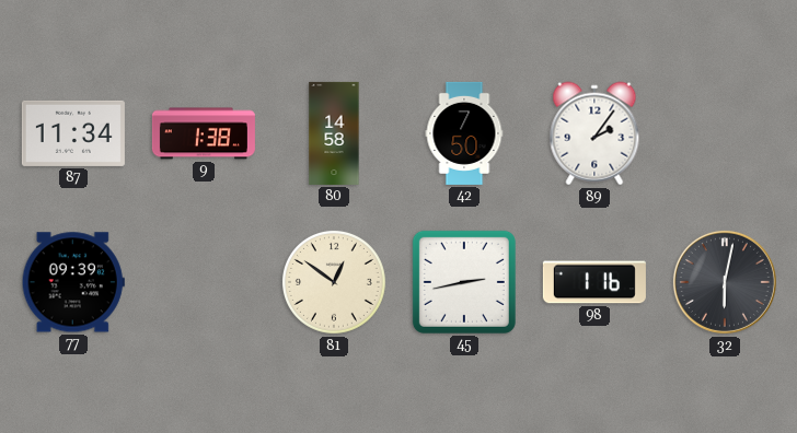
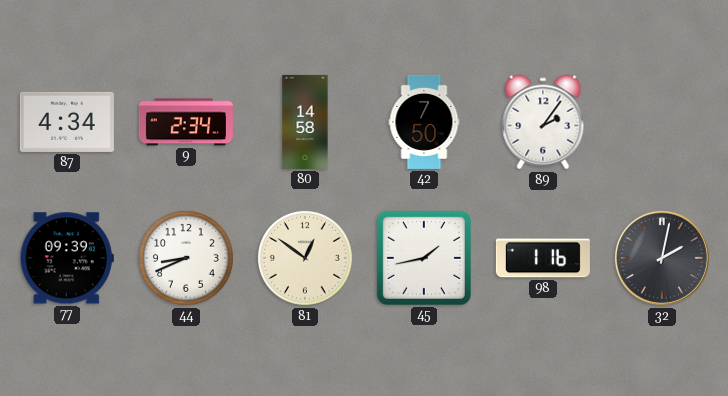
87: 11:34 -> 4:34 (67, 122)
9: 1:38 -> 2:34 (186, 122)
44: none -> 8:41 (186, 258)
45: 2:43 -> 1:43 (424, 258)
32: 6:02 -> 2:02 (662, 258)
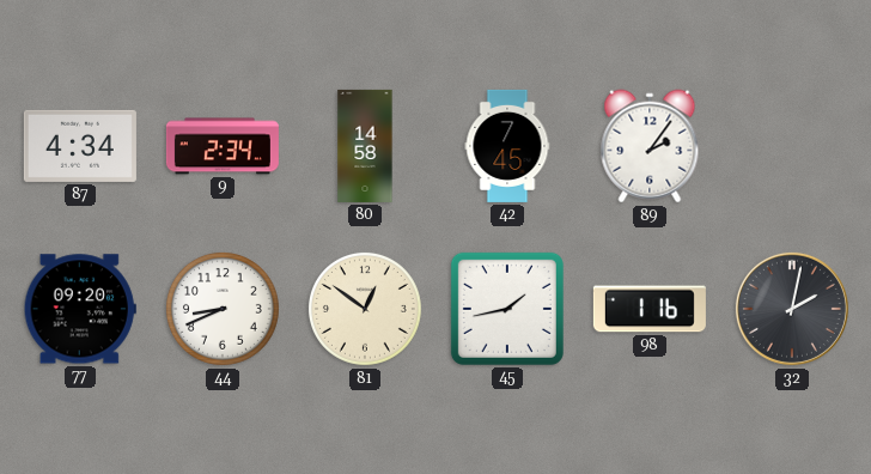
42: 7:50 -> 7:45 (507, 146)
77: 09:39 -> 09:20 (80, 309)
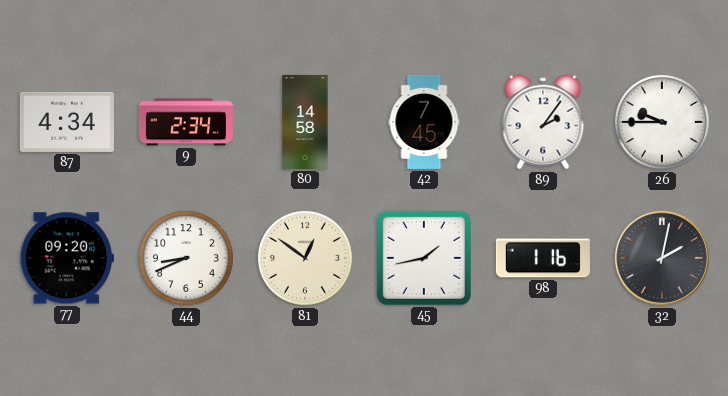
26: none -> 9:45 (662, 122)
